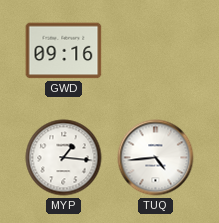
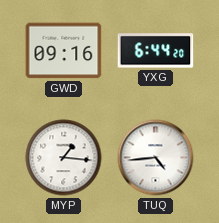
YXG: none -> 6:44 (156, 51)
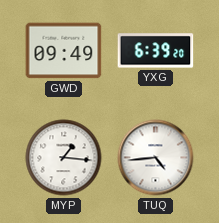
GWD: 09:16 -> 09:49 (64, 51)
YXG: 6:44 -> 6:39 (156, 51)
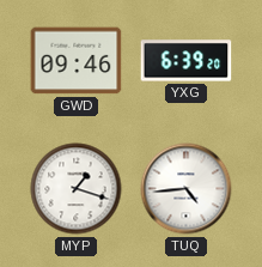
GWD: 09:49 -> 09:46 (77, 61)
MYP: 1:16 -> 1:18 (77, 189)
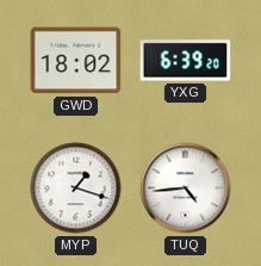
GWD: 09:46 -> 18:02 (76, 61)
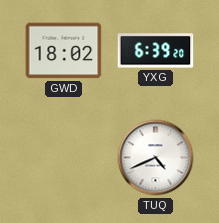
MYP: 1:18 -> none (76, 188)
TUQ: 4:44 -> 4:41 (156, 158)
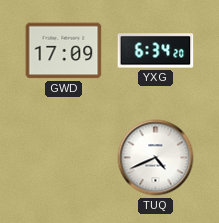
GWD: 18:02 -> 17:09 (64, 51)
YXG: 6:39 -> 6:34 (156, 51)
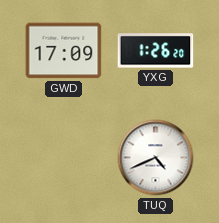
YXG: 6:34 -> 1:26 (156, 51)
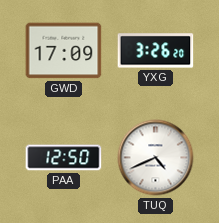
YXG: 1:26 -> 3:26 (156, 51)
PAA: none -> 12:50 (64, 158)
